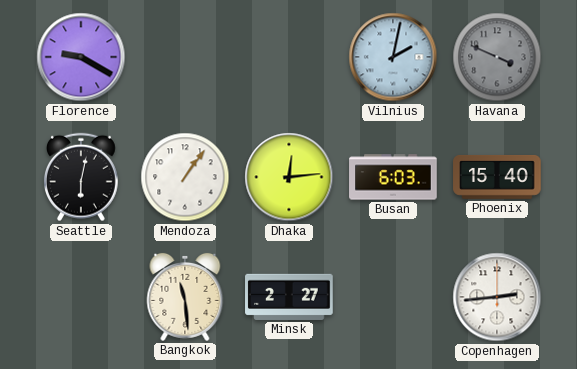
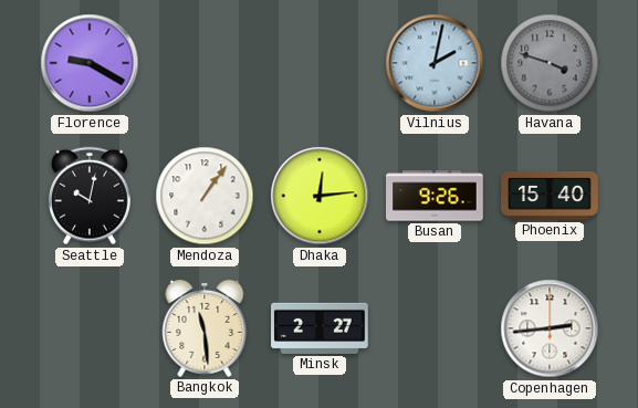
Havana: 3:49 -> 3:48 (550, 63)
Seattle: 6:02 -> 10:02 (90, 196)
Busan: 6:03 -> 9:26 (435, 196)
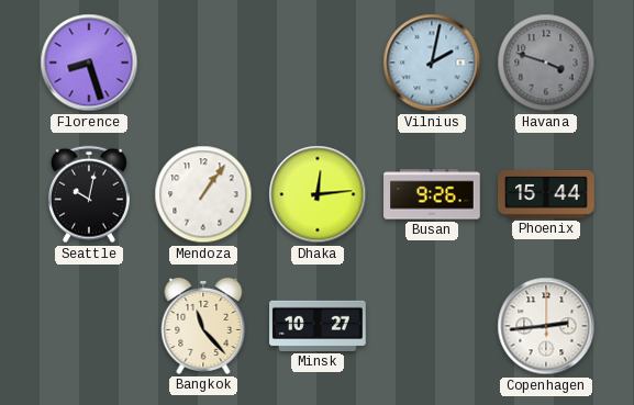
Florence: 9:20 -> 8:27 (89, 63)
Phoenix: 15:40 -> 15:44 (546, 194)
Bangkok: 11:29 -> 11:23 (203, 326)
Minsk: 2:27 -> 10:27 (318, 326)
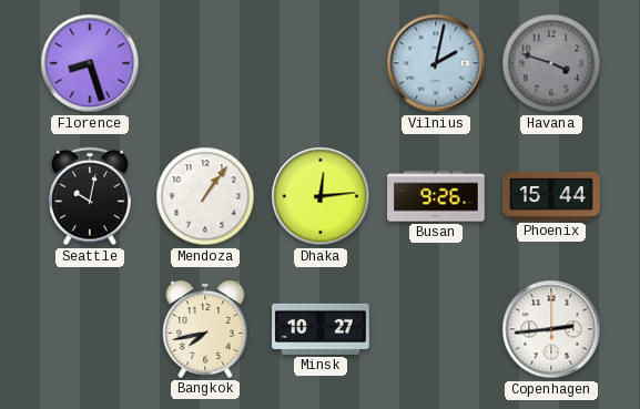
Bangkok: 11:23 -> 7:43 (205, 329)
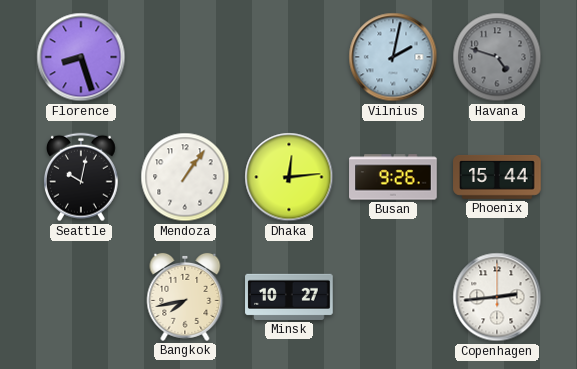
Havana: 3:48 -> 4:48 (497, 57)
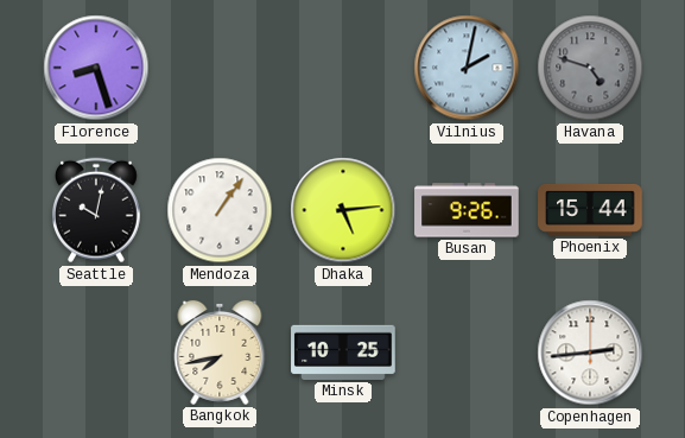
Dhaka: 12:14 -> 5:14 (343, 210)
Minsk: 10:27 -> 10:25 (343, 353)
